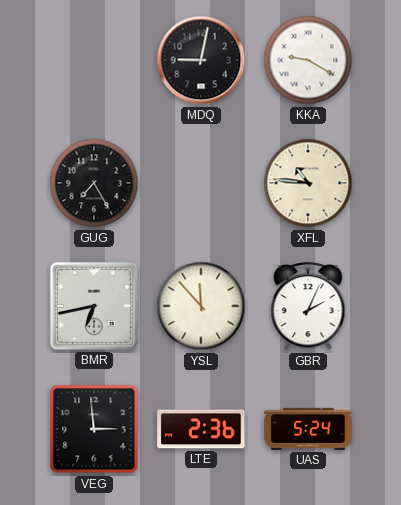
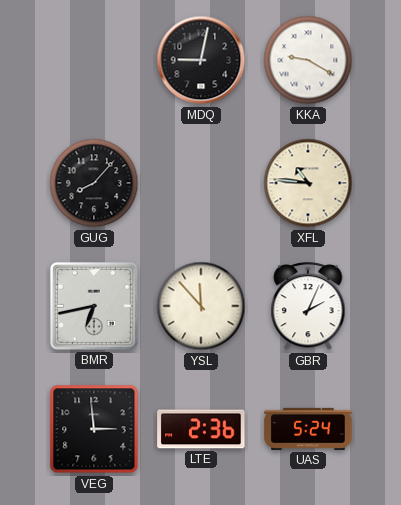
GUG: 7:25 -> 8:07 (94, 183)
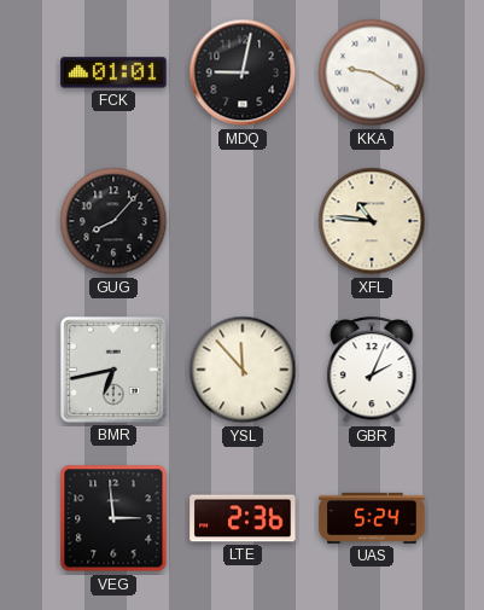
FCK: none -> 01:01 (113, 72)
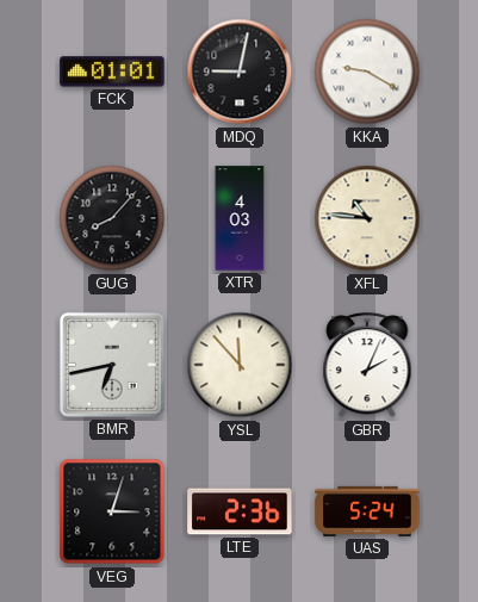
XTR: none -> 4:03 (240, 218)
VEG: 2:59 -> 3:03 (112, 511)
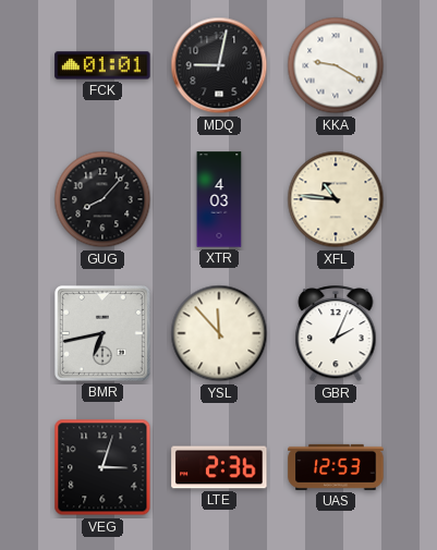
UAS: 5:24 -> 12:53 (336, 467)
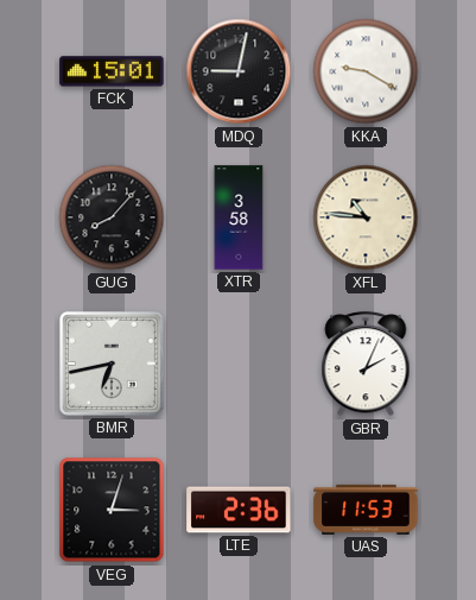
FCK: 01:01 -> 15:01 (112, 71)
XTR: 4:03 -> 3:58 (239, 217)
YSL: 11:53 -> none (219, 333)
UAS: 12:53 -> 11:53 (366, 510)
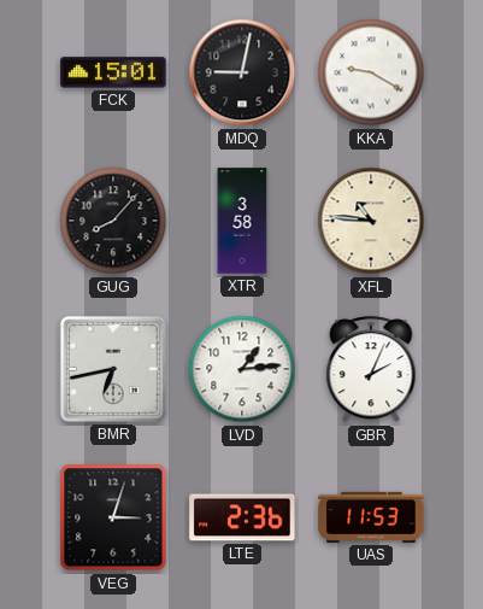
LVD: none -> 1:14 (242, 369)
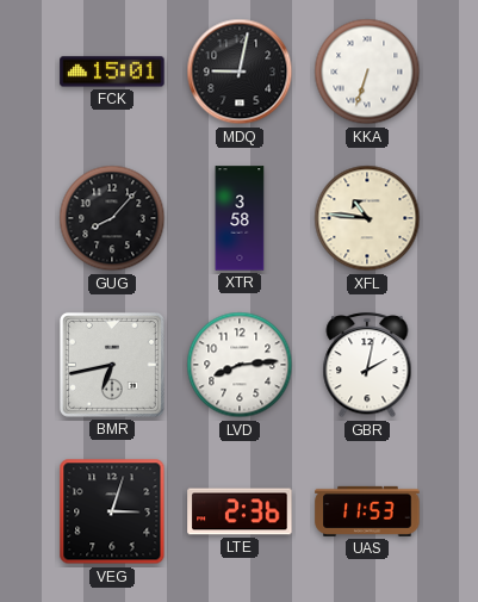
KKA: 9:20 -> 6:33 (367, 72)
LVD: 1:14 -> 8:14 (240, 365)
GBR: 2:04 -> 2:02 (367, 366)
